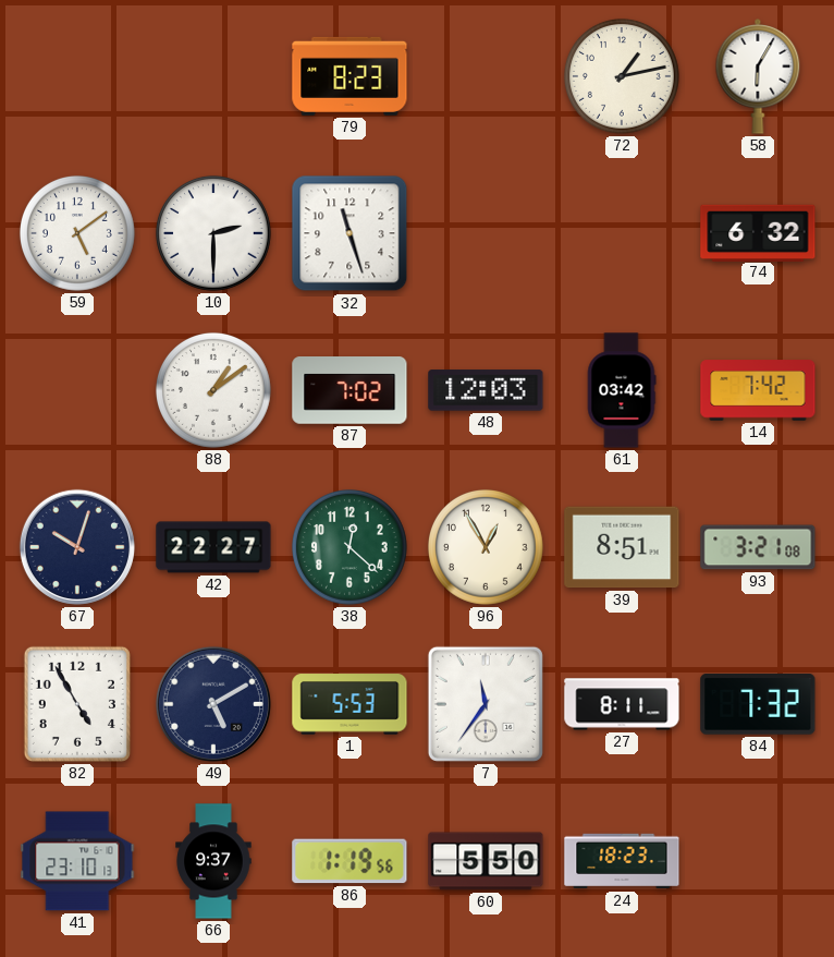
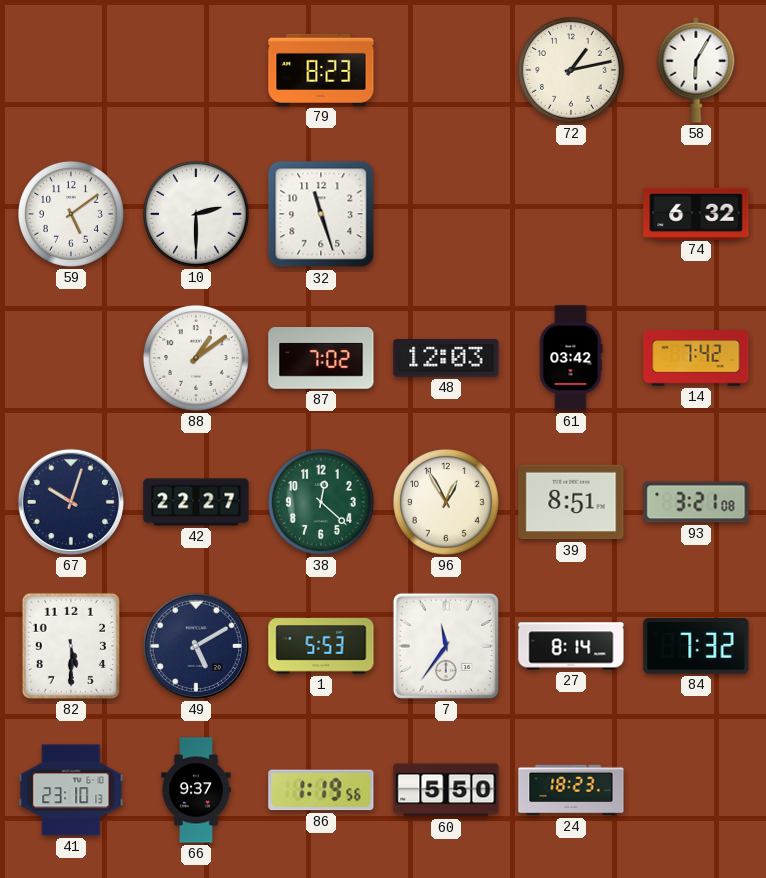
82: 4:55 -> 5:30 (71, 646)
27: 8:11 -> 8:14 (571, 646)
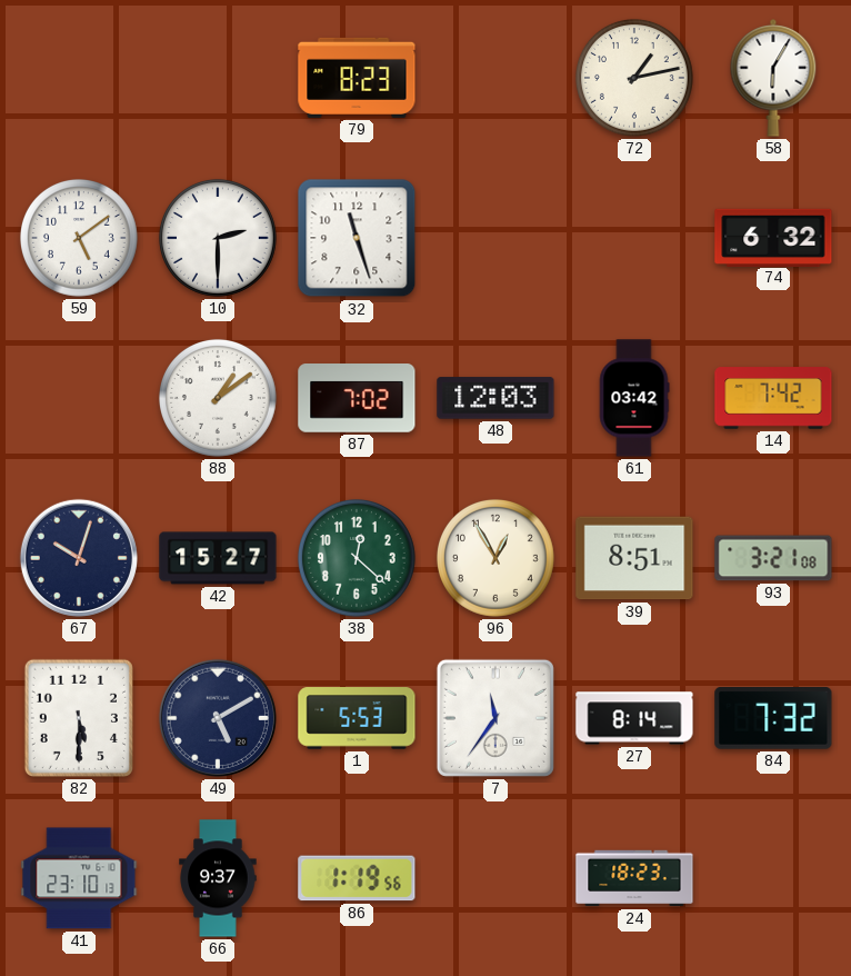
42: 22:27 -> 15:27 (218, 558)
60: 5:50 -> none (446, 790)
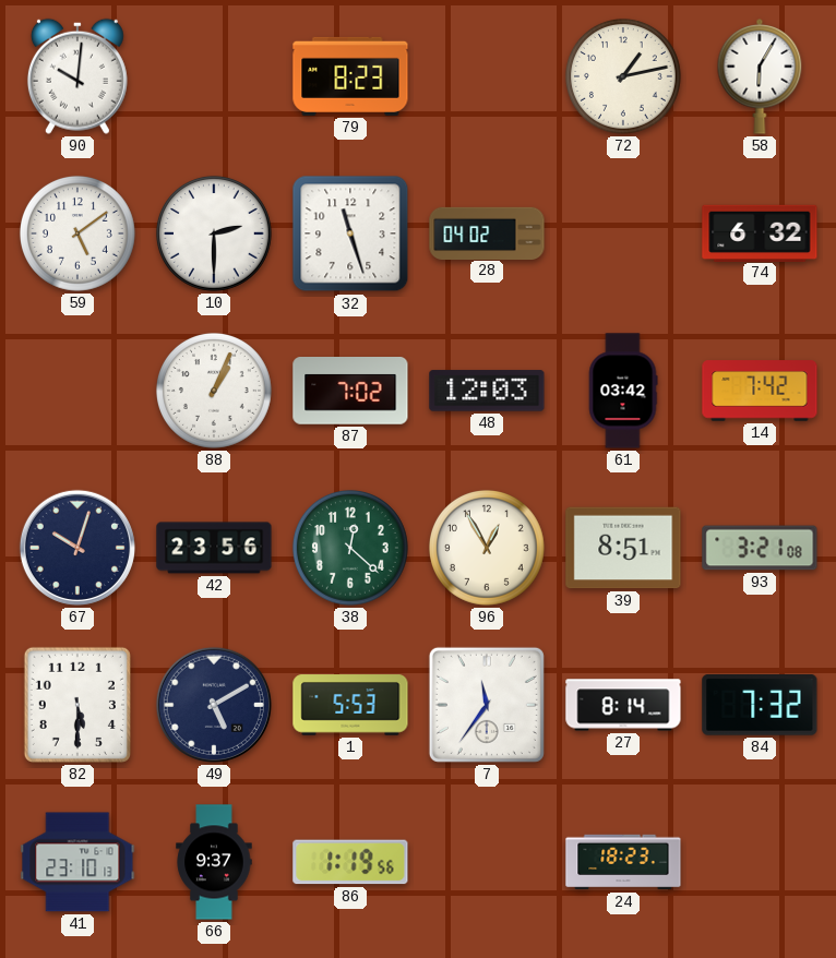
90: none -> 10:01 (77, 76)
28: none -> 04:02 (487, 232)
88: 1:09 -> 1:04 (214, 391)
42: 15:27 -> 23:56 (214, 548)
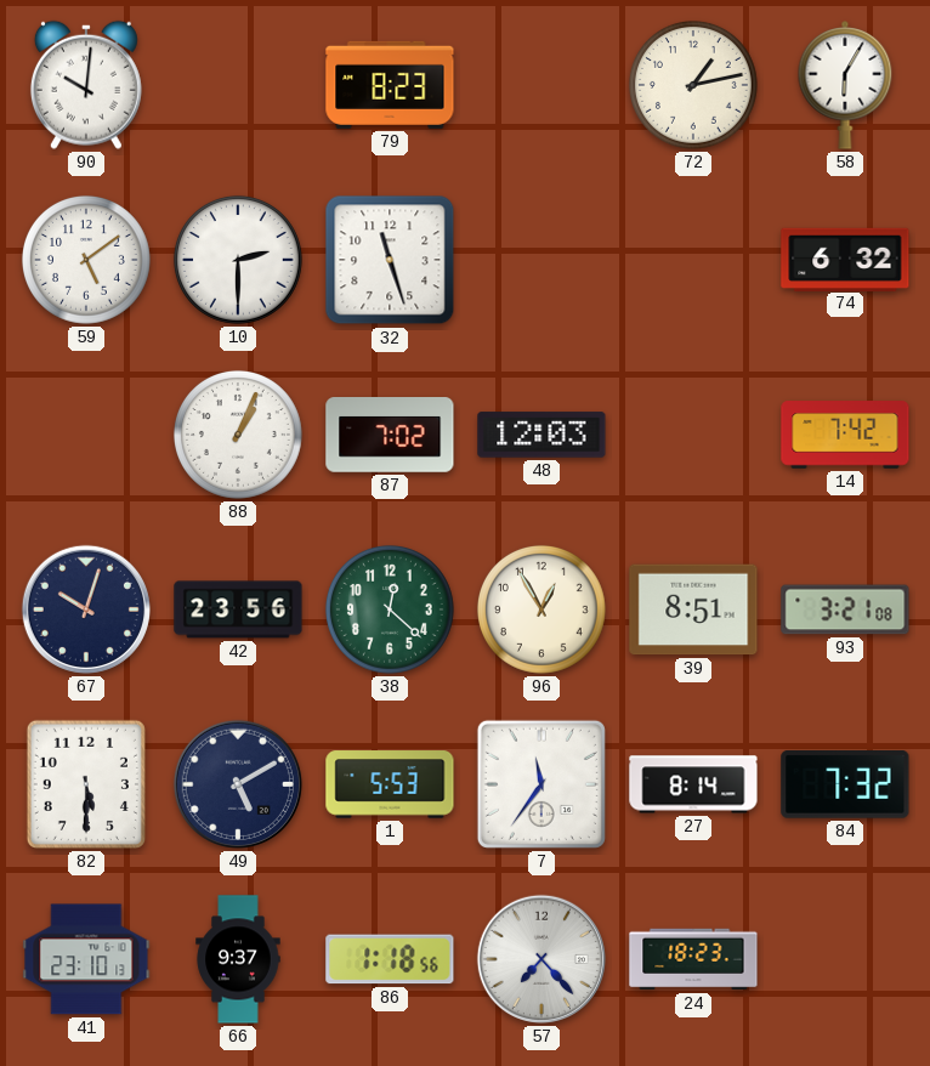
28: 04:02 -> none (487, 232)
61: 03:42 -> none (623, 391)
86: 1:19 -> 1:18 (390, 959)
57: none -> 7:23 (541, 959)
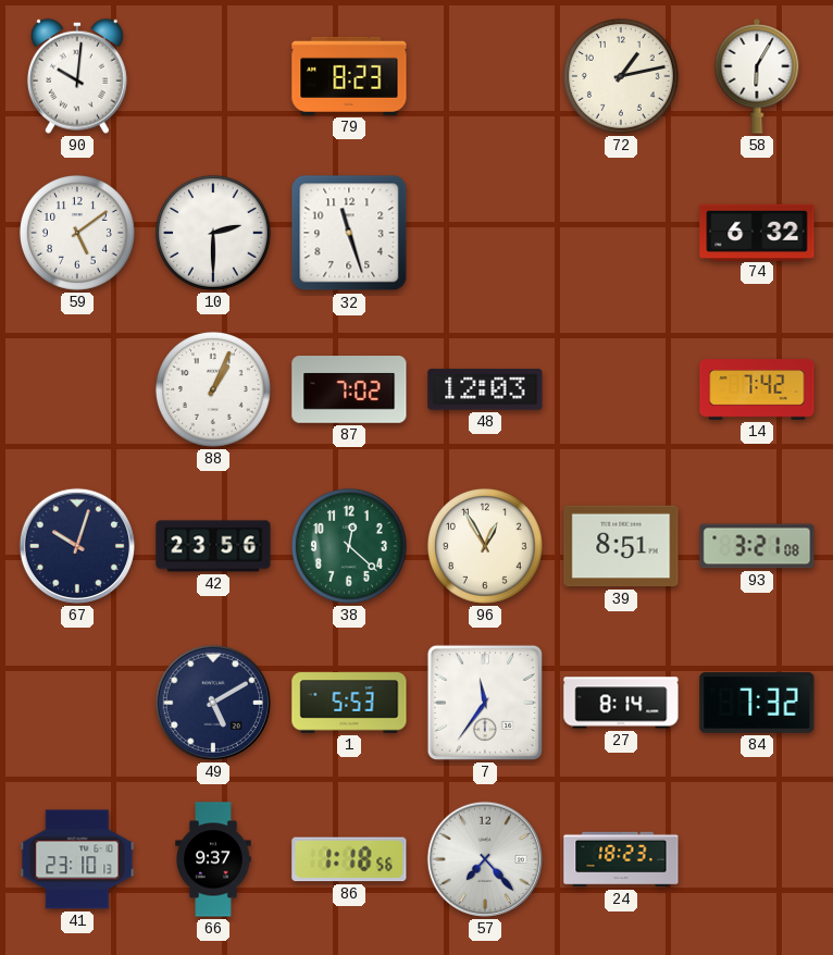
82: 5:30 -> none (86, 784)
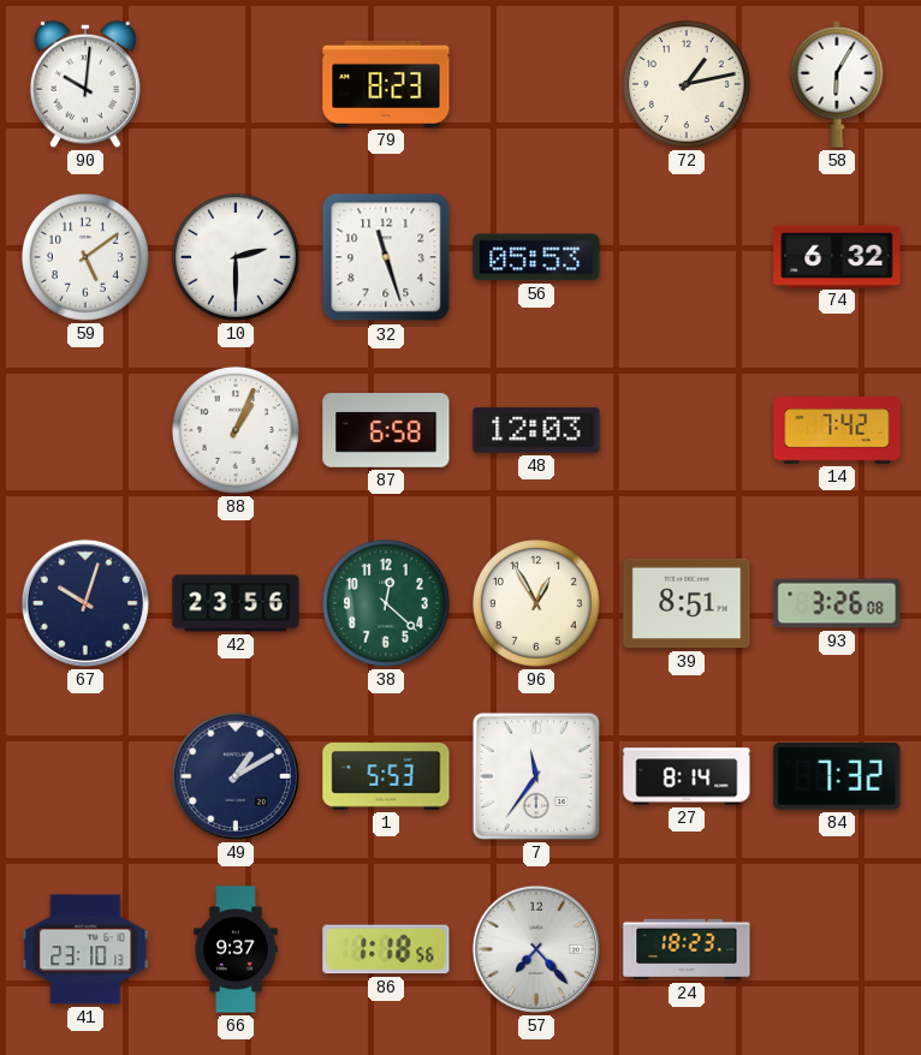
56: none -> 05:53 (536, 257)
87: 7:02 -> 6:58 (386, 430)
93: 3:21 -> 3:26 (837, 603)
49: 5:10 -> 1:10 (236, 776)
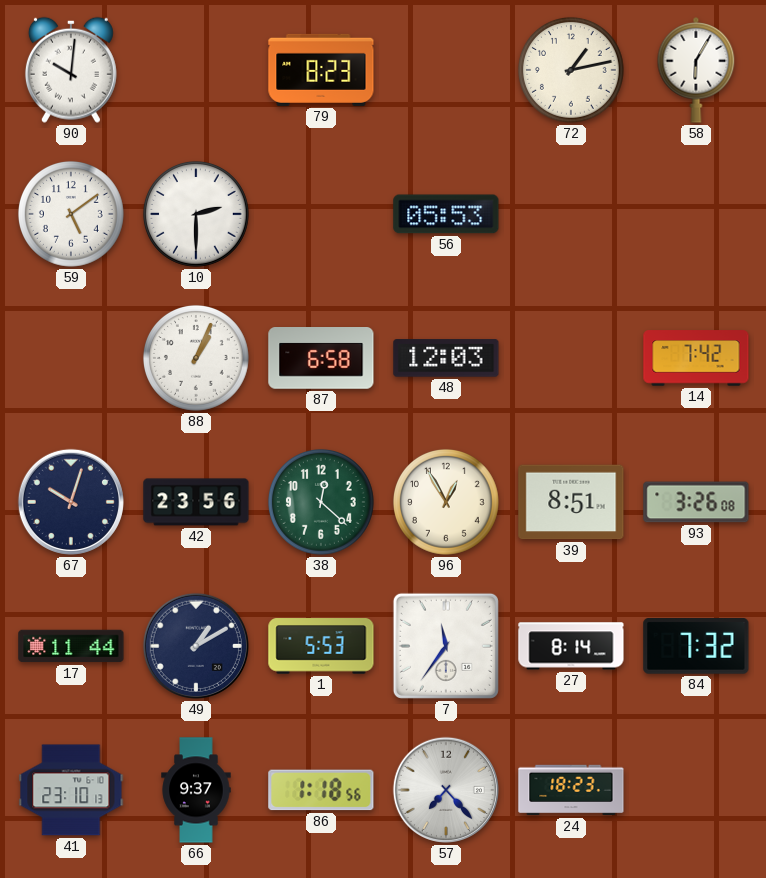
32: 11:27 -> none (386, 257)
74: 6:32 -> none (837, 256)
17: none -> 11:44 (71, 646)
